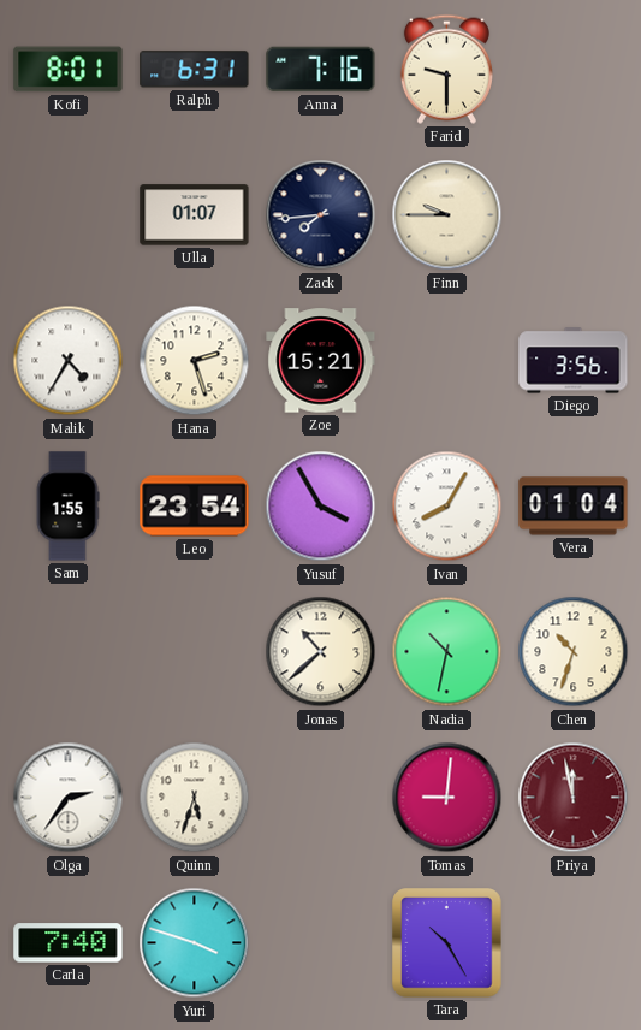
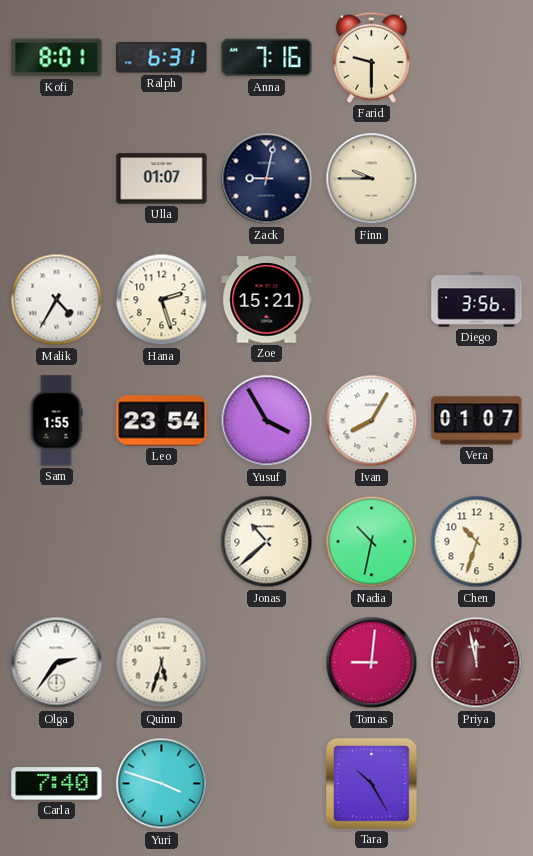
Zack: 7:44 -> 9:02 (267, 179)
Vera: 01:04 -> 01:07 (477, 421)
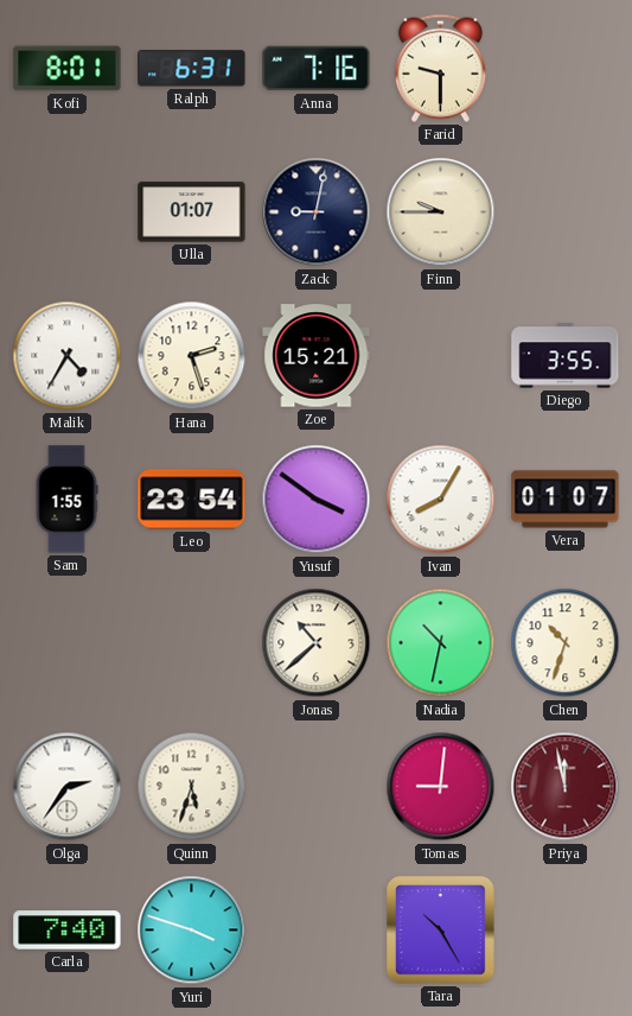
Diego: 3:56 -> 3:55 (566, 356)
Yusuf: 3:55 -> 3:51 (317, 500)
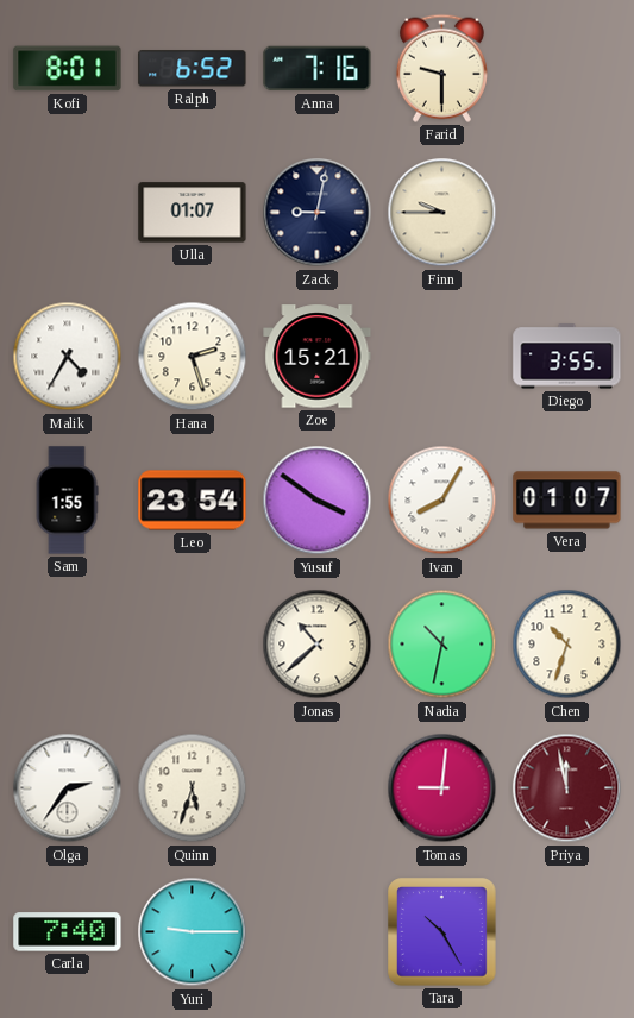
Ralph: 6:31 -> 6:52 (193, 69)
Yuri: 3:48 -> 9:15 (193, 932)
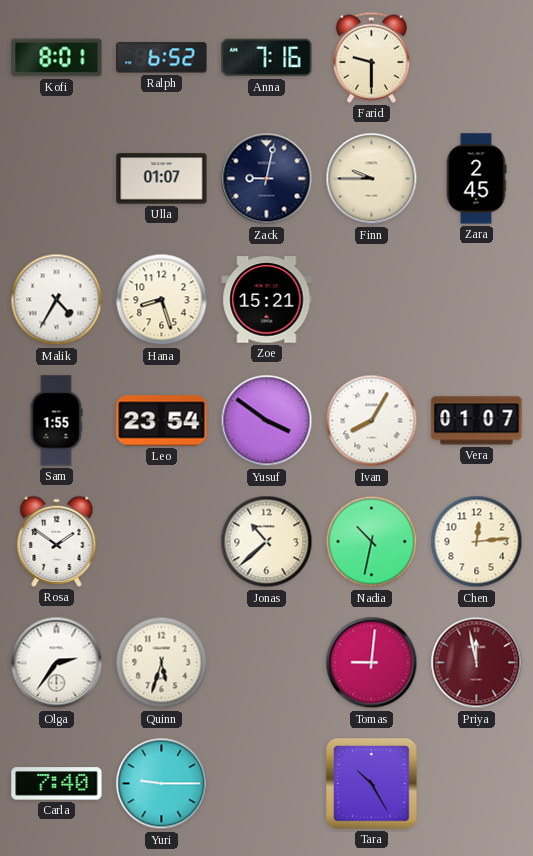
Zara: none -> 2:45 (476, 179)
Hana: 2:27 -> 8:27 (162, 300)
Diego: 3:55 -> none (567, 357)
Rosa: none -> 1:51 (57, 541)
Chen: 10:33 -> 12:14 (477, 542)
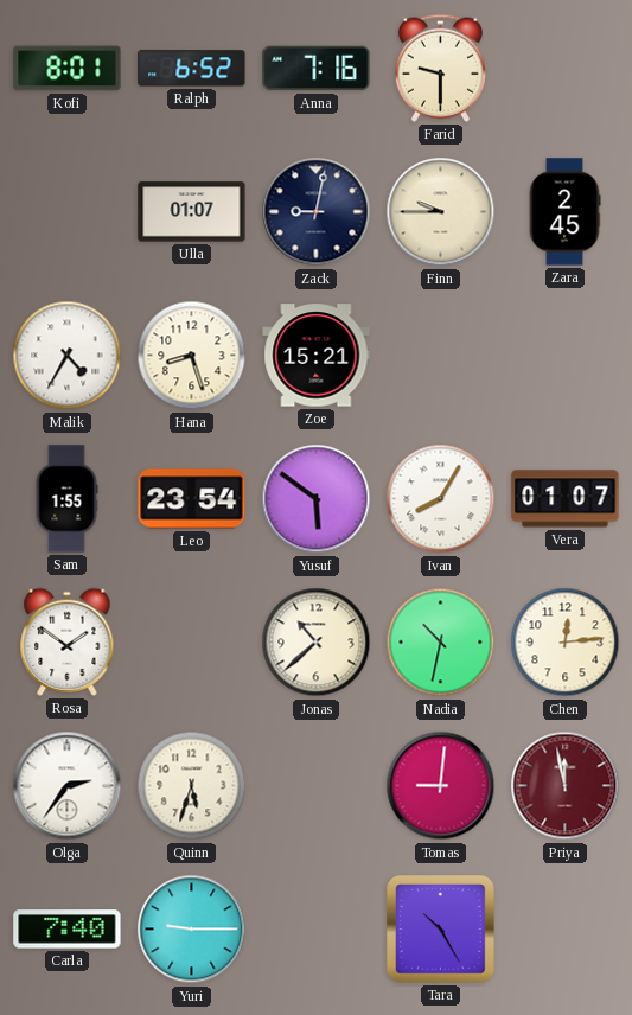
Yusuf: 3:51 -> 5:51 (317, 499)
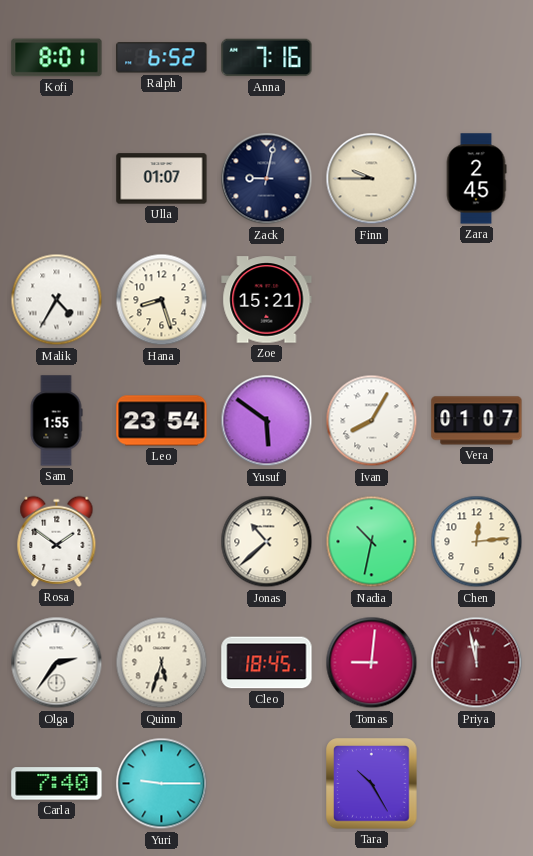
Farid: 9:30 -> none (440, 68)
Cleo: none -> 18:45 (267, 663)
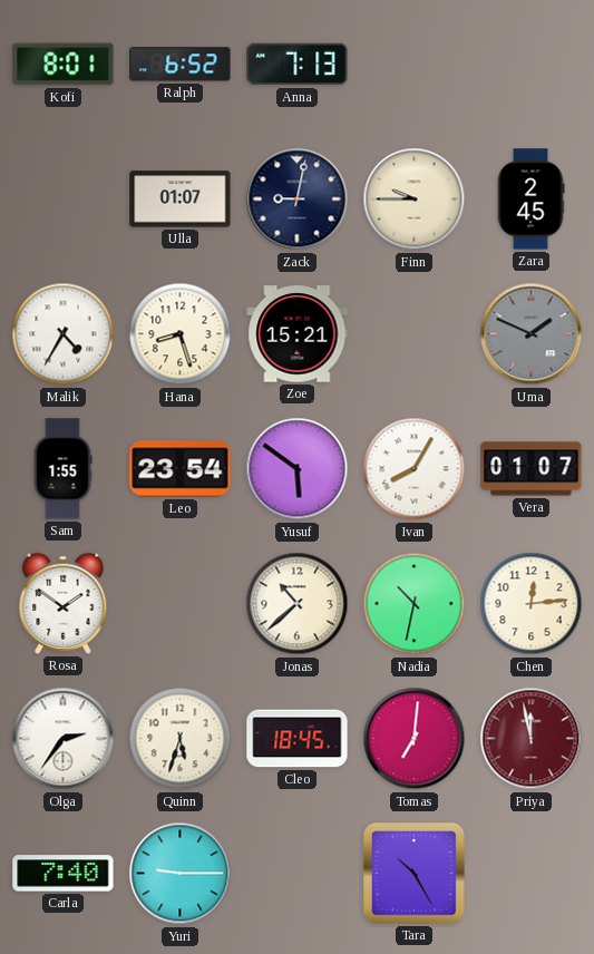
Anna: 7:16 -> 7:13 (298, 65)
Uma: none -> 1:49 (532, 334)
Tomas: 9:01 -> 7:01 (415, 739)
